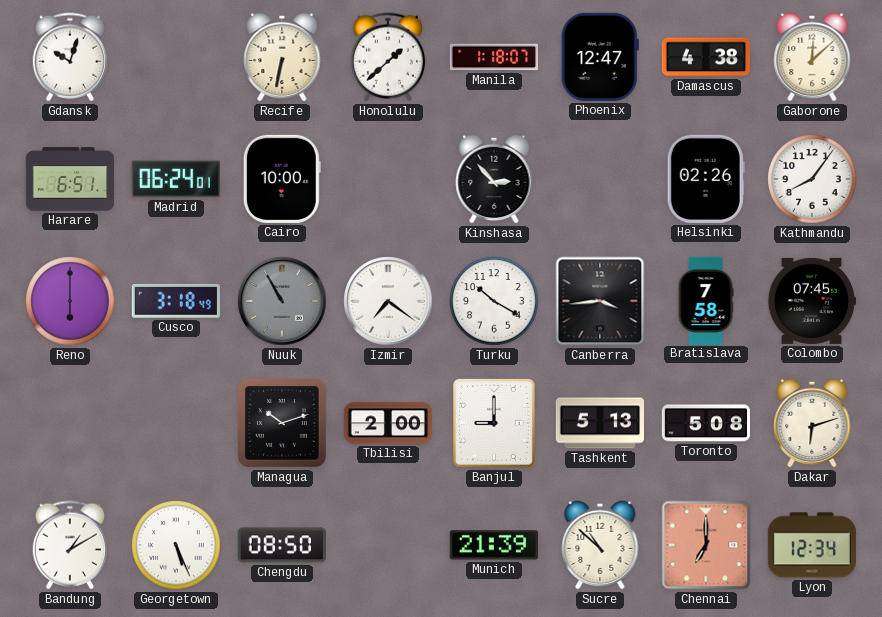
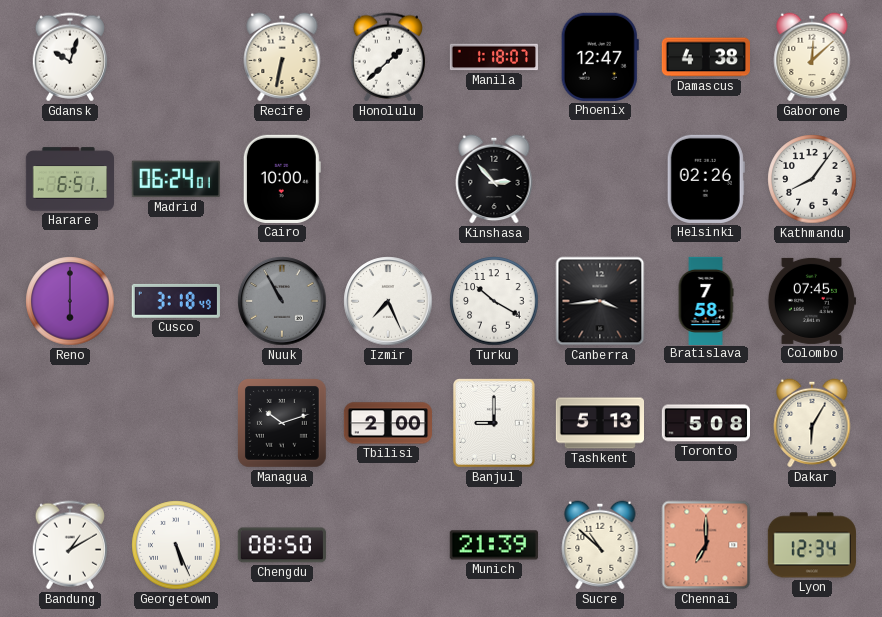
Izmir: 7:21 -> 7:26 (388, 301)
Dakar: 6:12 -> 6:05 (812, 423)
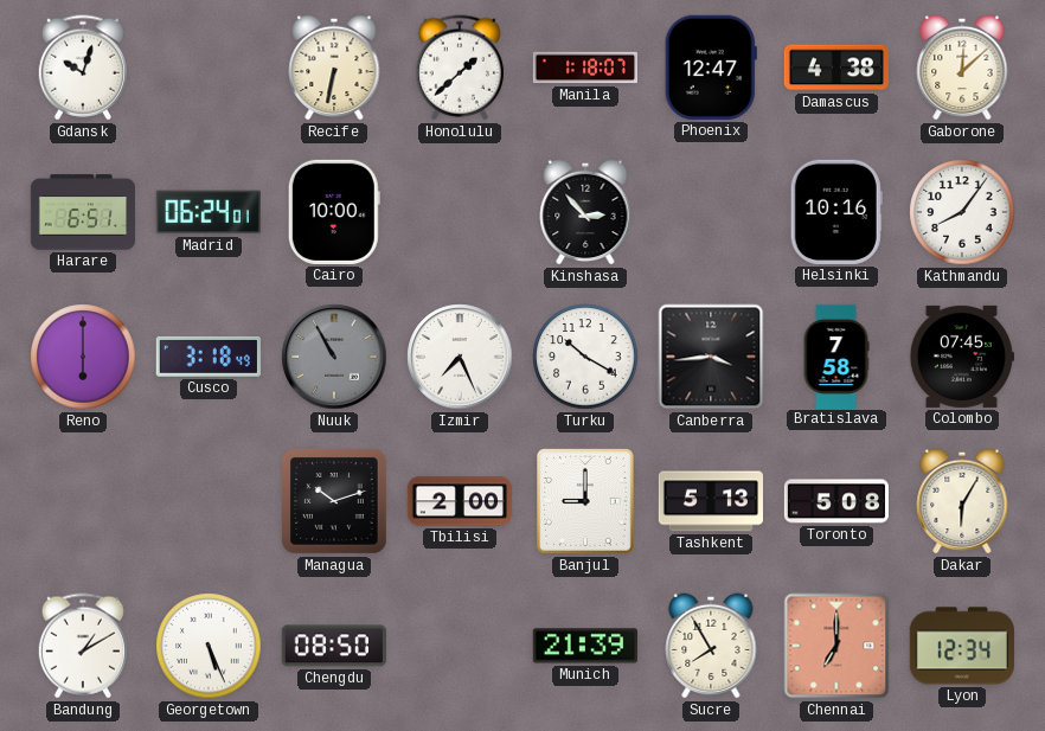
Helsinki: 02:26 -> 10:16 (836, 212)
Sucre: 10:52 -> 7:55 (711, 646)
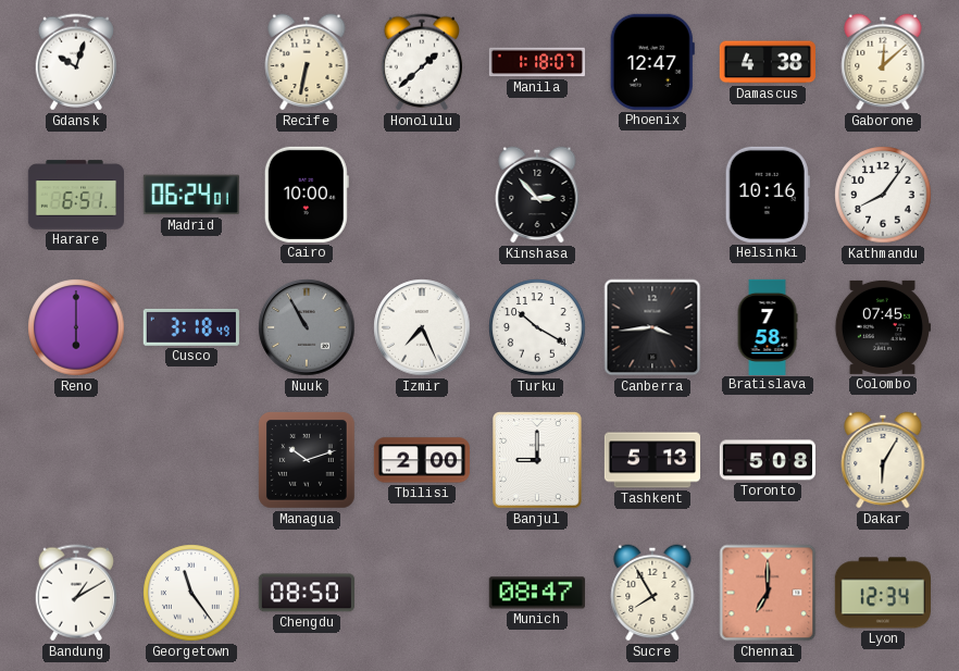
Georgetown: 5:26 -> 11:24 (191, 593)
Munich: 21:39 -> 08:47 (537, 593)
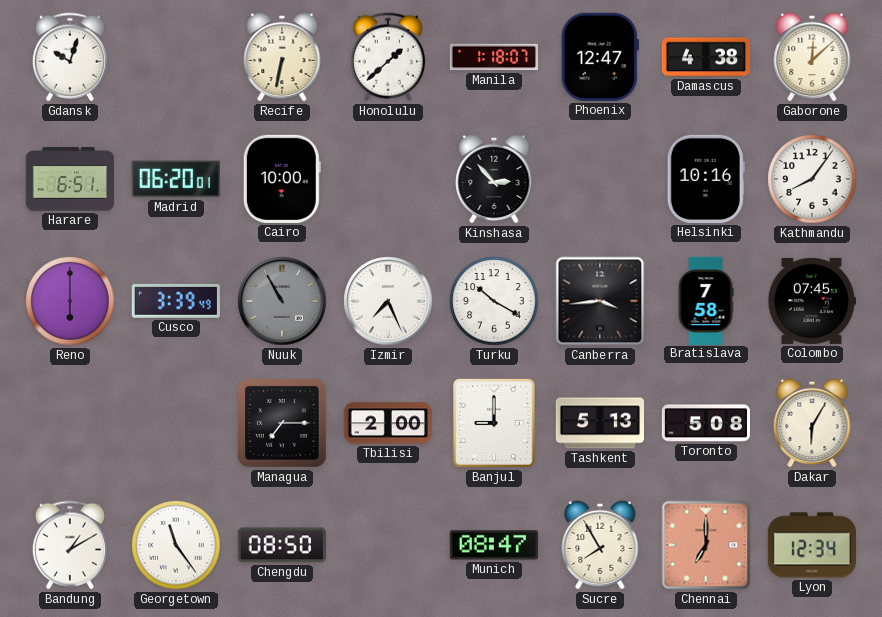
Madrid: 06:24 -> 06:20 (176, 179)
Cusco: 3:18 -> 3:39 (176, 301)
Managua: 10:12 -> 7:15 (283, 424)
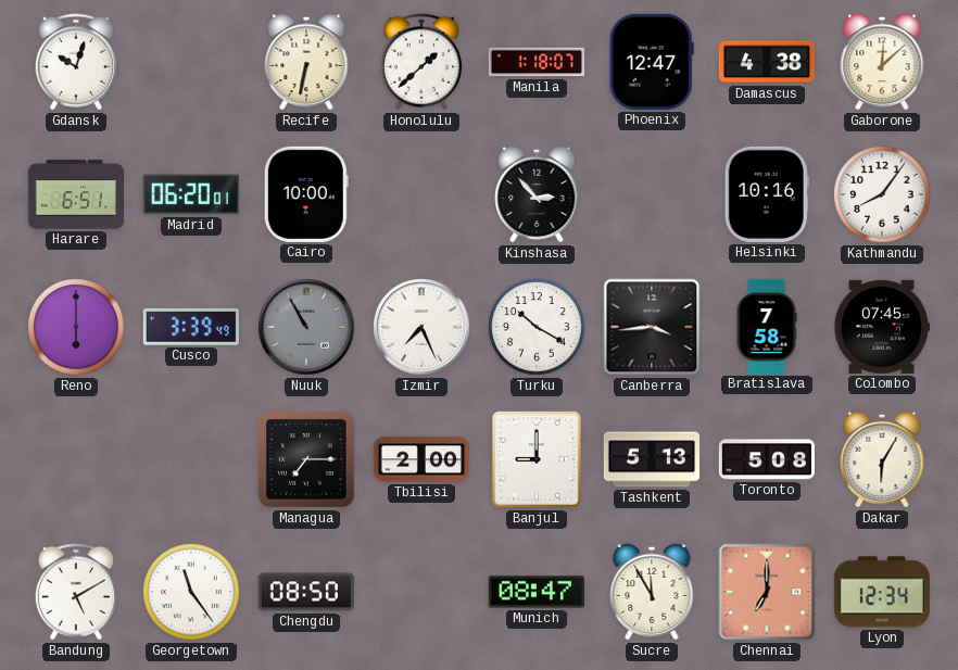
Bandung: 1:10 -> 5:10 (75, 592)
Sucre: 7:55 -> 11:55 (652, 592)
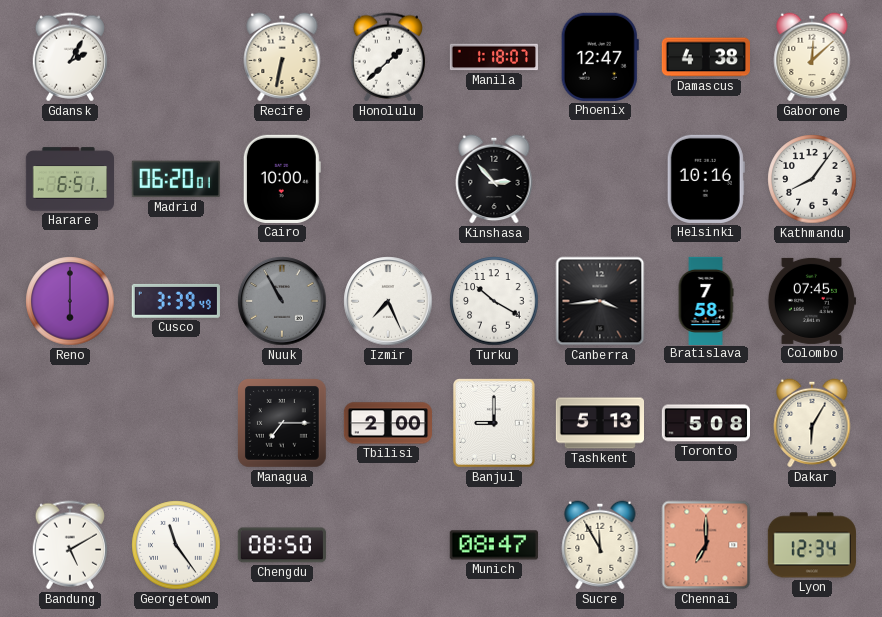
Gdansk: 10:03 -> 2:05 (69, 57)
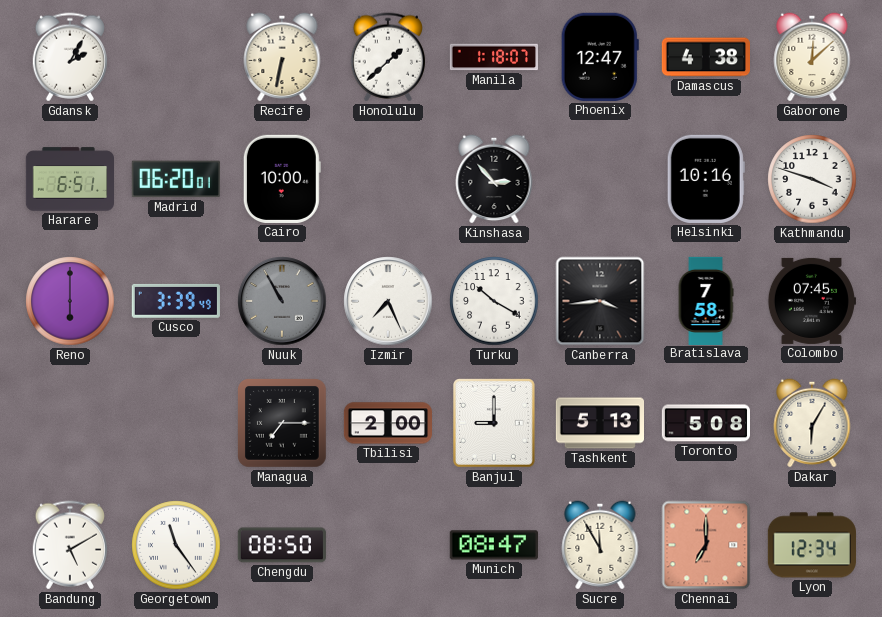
Kathmandu: 8:06 -> 3:48 (812, 179)
